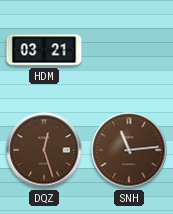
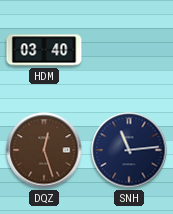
HDM: 03:21 -> 03:40 (44, 50)
SNH dial: brown -> navy (129, 150)
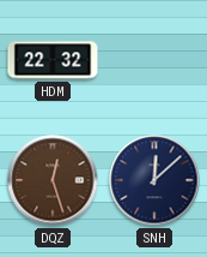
HDM: 03:40 -> 22:32 (53, 60)
SNH: 11:14 -> 12:08 (154, 180)
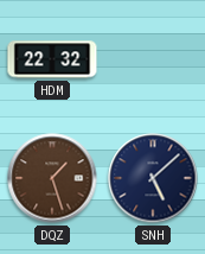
DQZ: 12:27 -> 1:27 (52, 178)
SNH: 12:08 -> 5:08 (153, 178)
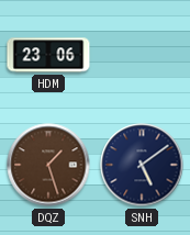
HDM: 22:32 -> 23:06 (48, 55)
SNH: 5:08 -> 5:09 (142, 165)
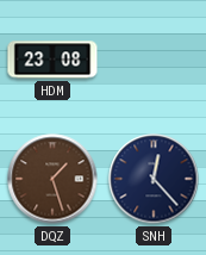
HDM: 23:06 -> 23:08 (52, 60)
SNH: 5:09 -> 12:23 (154, 179)
